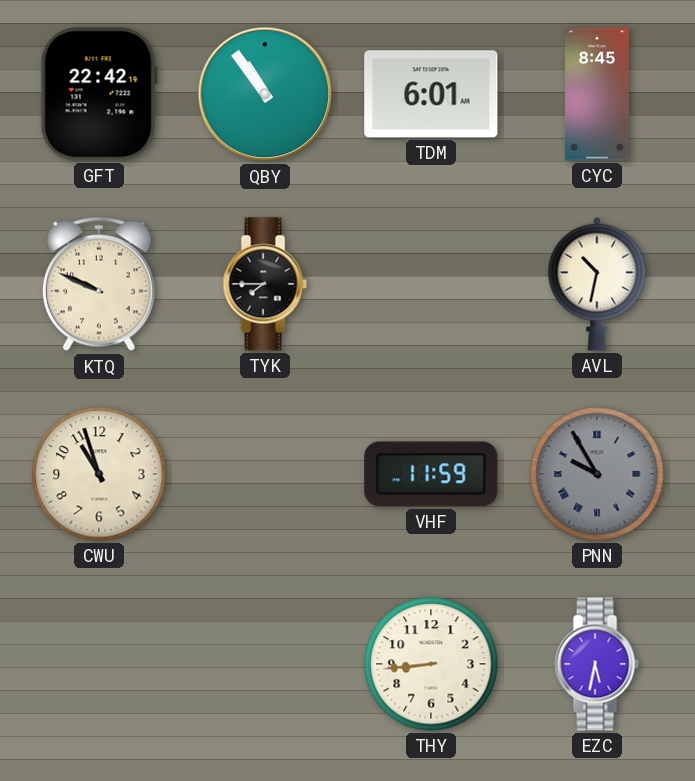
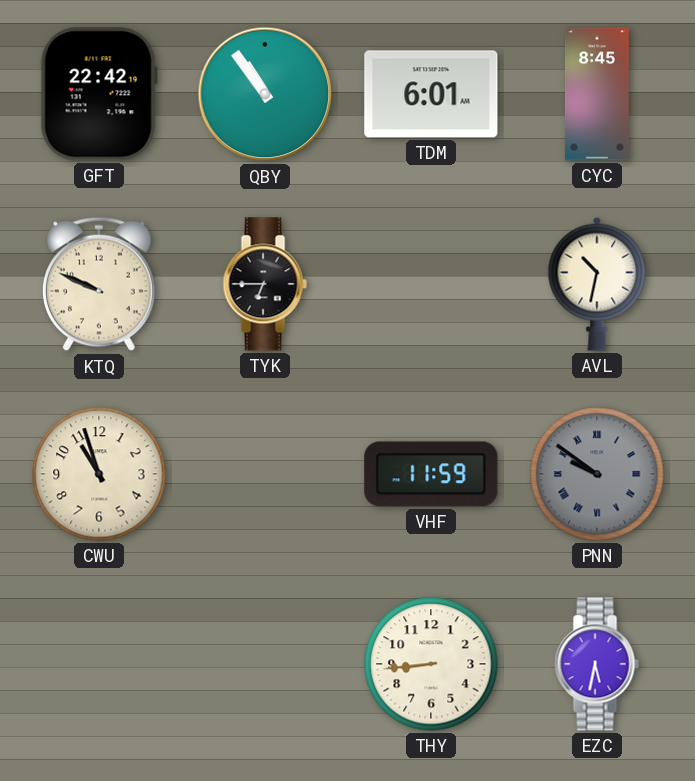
TYK: 7:45 -> 6:45 (265, 284)
PNN: 9:55 -> 9:51 (597, 474)
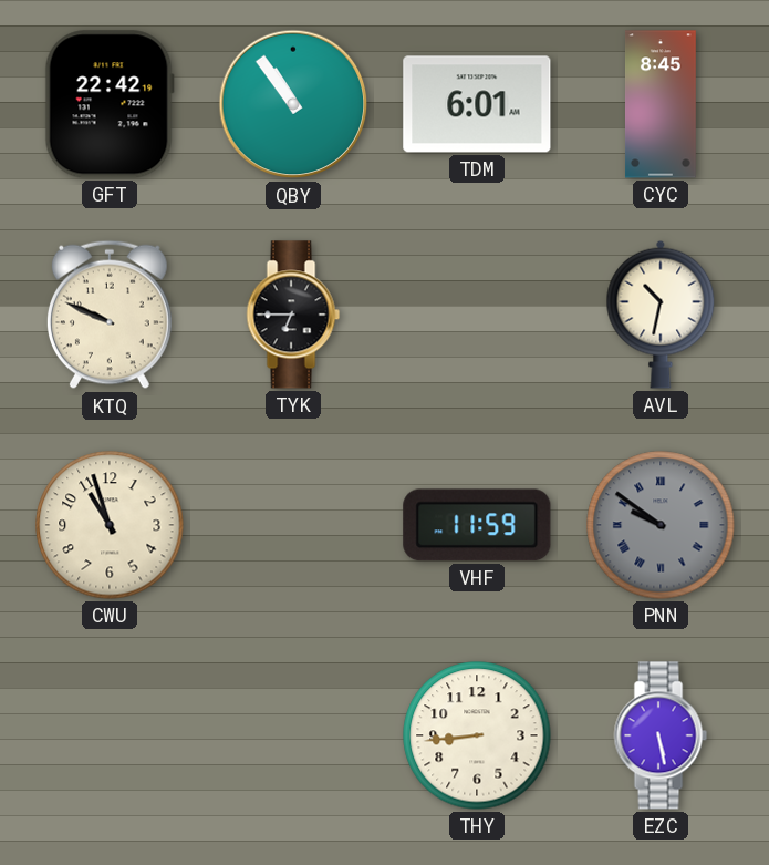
EZC: 5:32 -> 5:28 (661, 735)
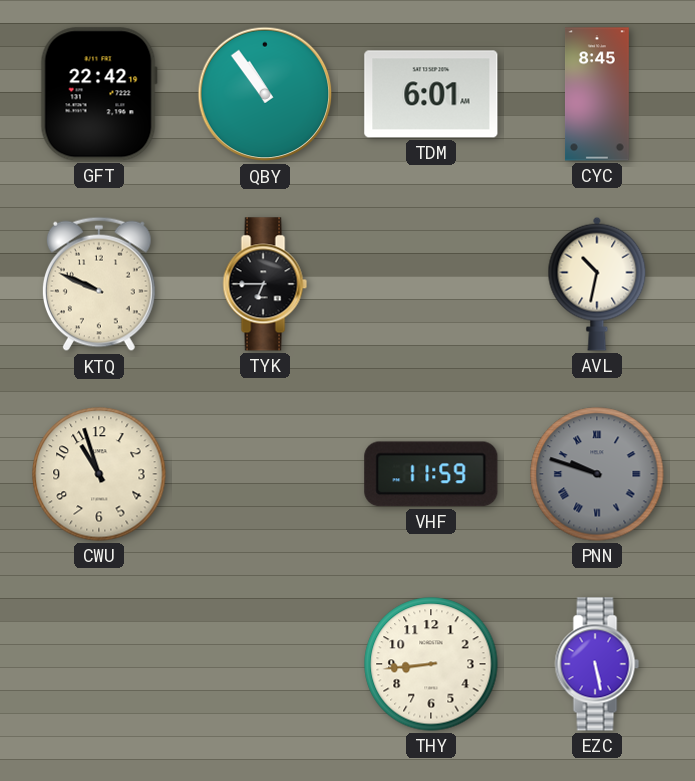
PNN: 9:51 -> 9:48 (597, 474)
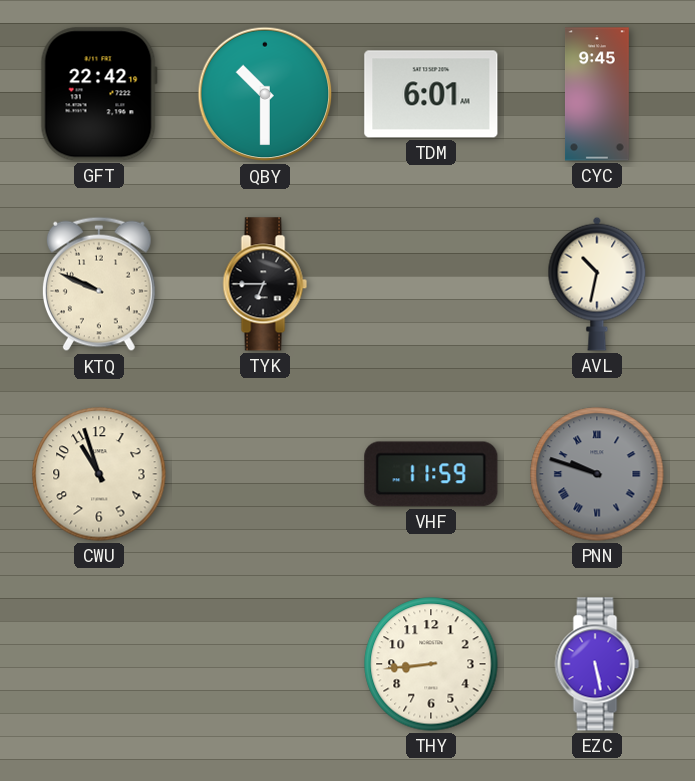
QBY: 10:54 -> 10:30 (265, 94)
CYC: 8:45 -> 9:45 (598, 94)
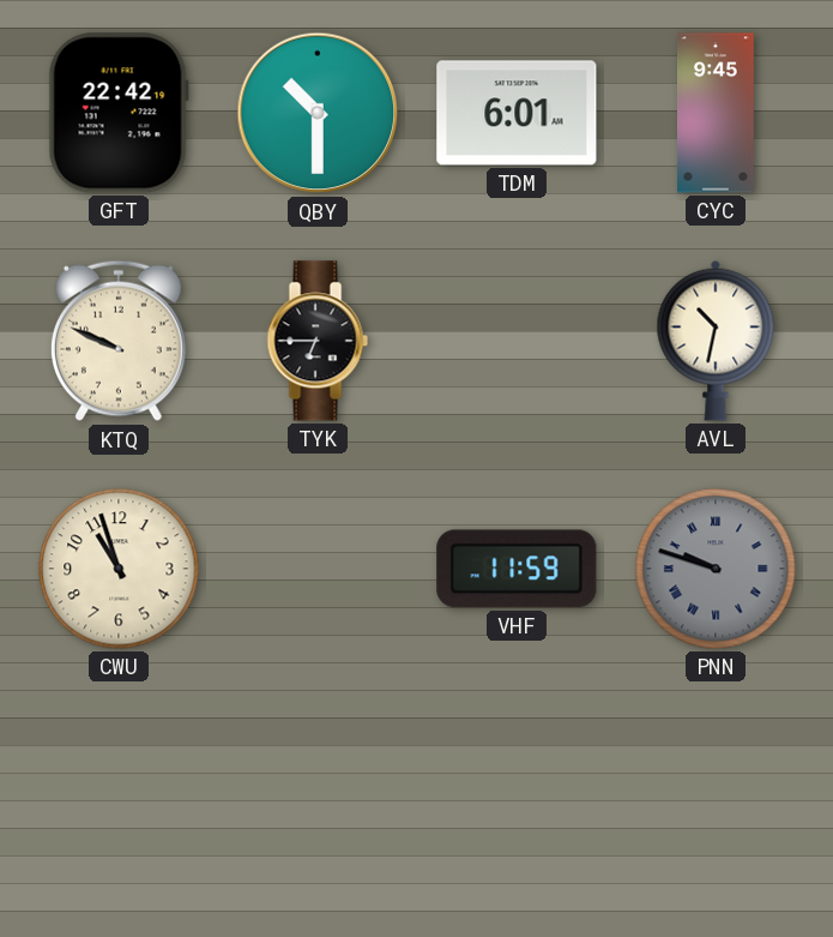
THY: 8:44 -> none (431, 664)
EZC: 5:28 -> none (597, 664)
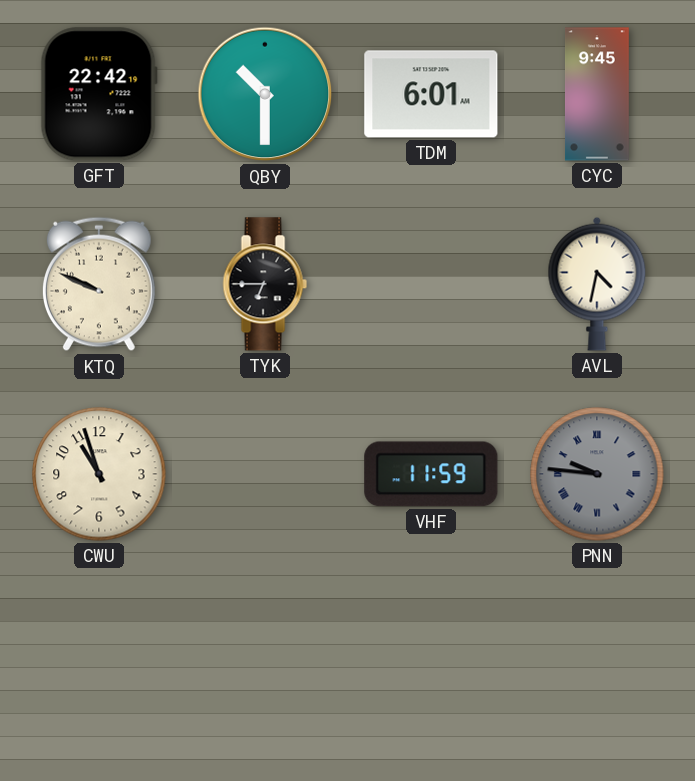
AVL: 10:32 -> 4:32 (597, 284)
PNN: 9:48 -> 9:46 (597, 474)
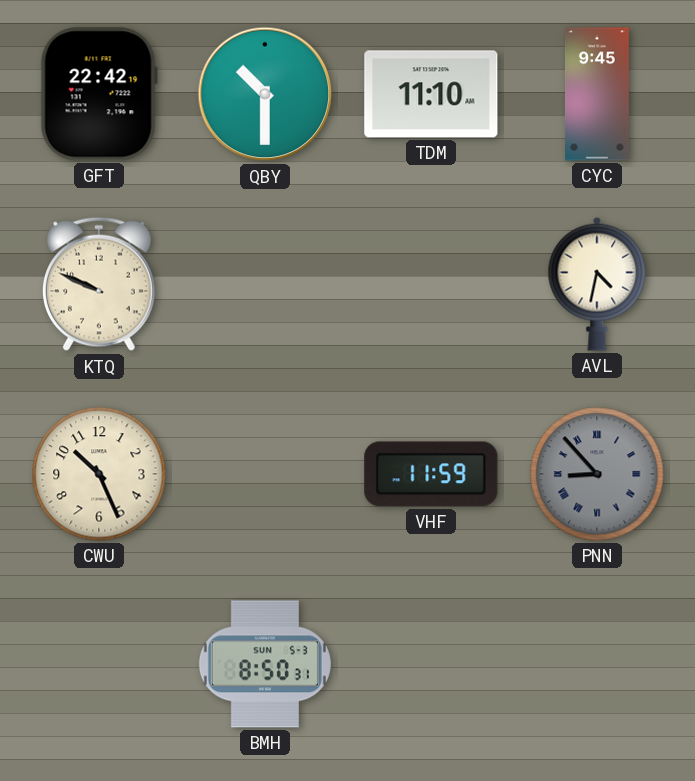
TDM: 6:01 -> 11:10 (431, 94)
TYK: 6:45 -> none (265, 284)
CWU: 10:57 -> 10:26 (99, 474)
PNN: 9:46 -> 8:53 (597, 474)
BMH: none -> 8:50 (265, 664)
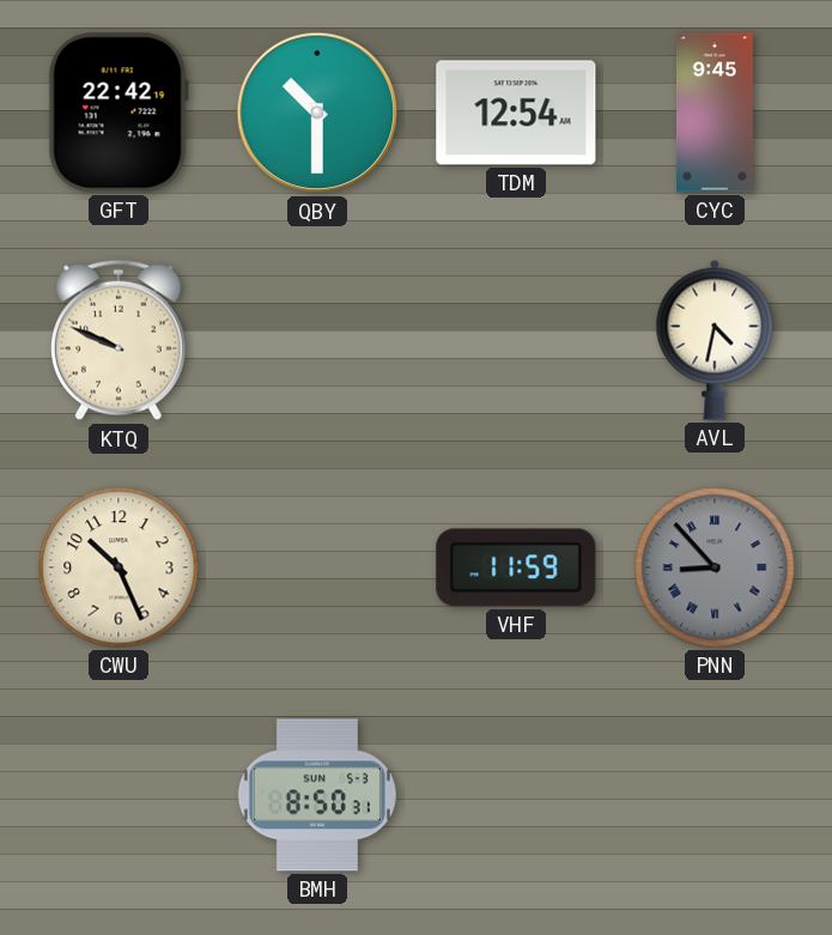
TDM: 11:10 -> 12:54 (516, 113)
